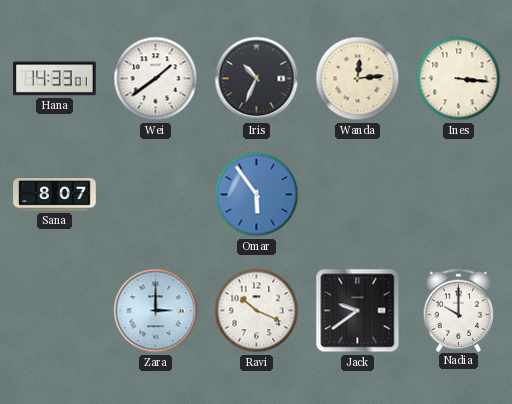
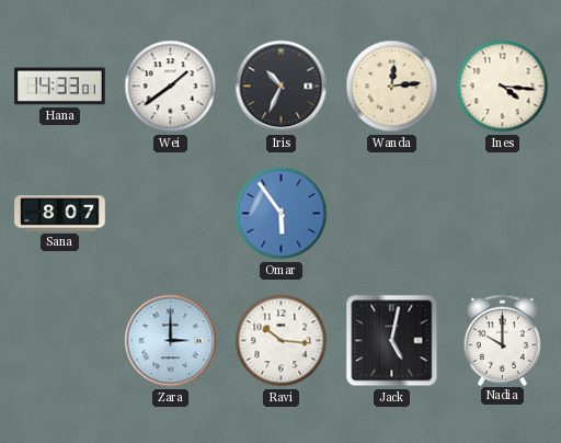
Ines: 3:16 -> 4:16 (503, 87)
Ravi: 10:19 -> 10:16 (282, 341)
Jack: 9:39 -> 5:02 (392, 341)
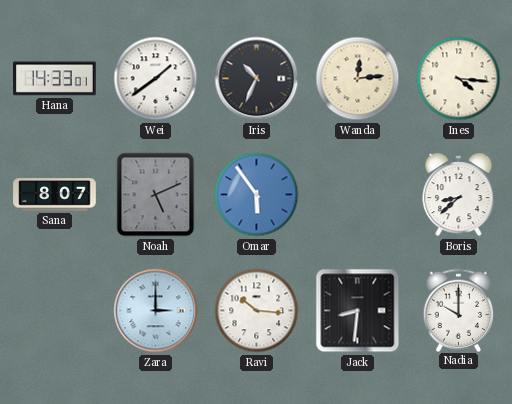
Noah: none -> 5:11 (156, 195)
Boris: none -> 8:38 (459, 196)
Jack: 5:02 -> 8:31 (358, 311)
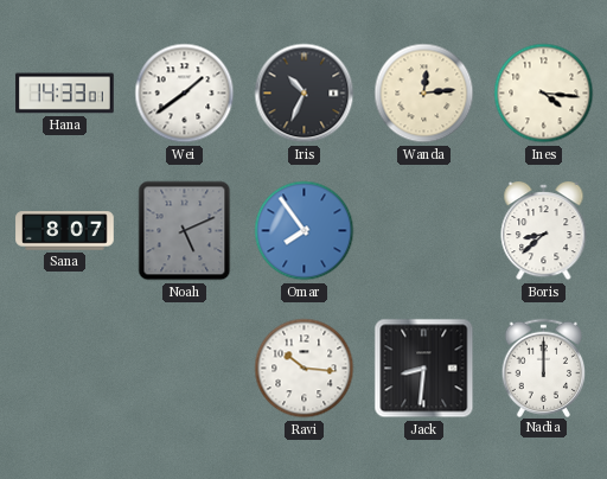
Omar: 5:54 -> 7:54 (305, 231)
Zara: 3:00 -> none (156, 311)
Nadia: 10:00 -> 12:00 (544, 368)
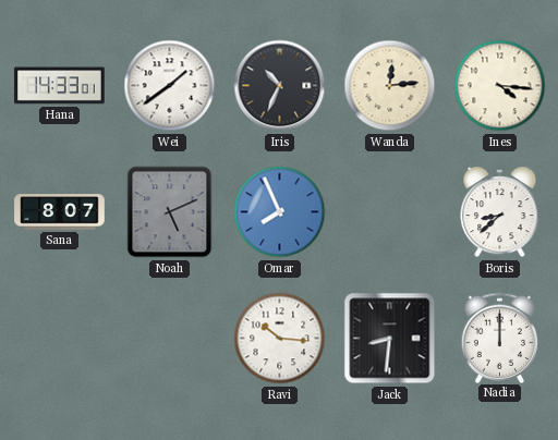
Omar: 7:54 -> 7:56 (280, 212)
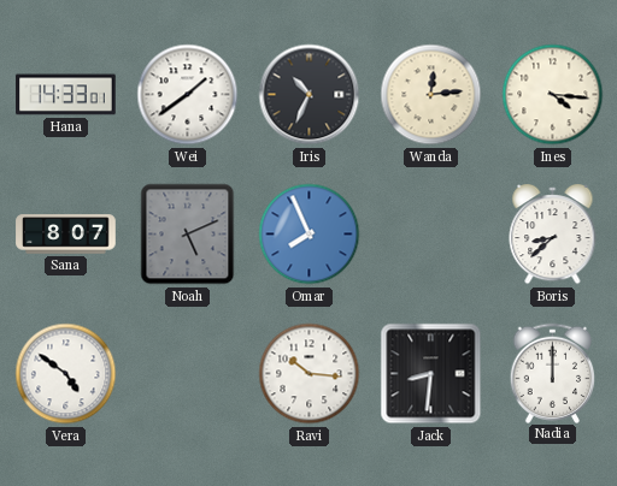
Vera: none -> 4:51 (66, 374)
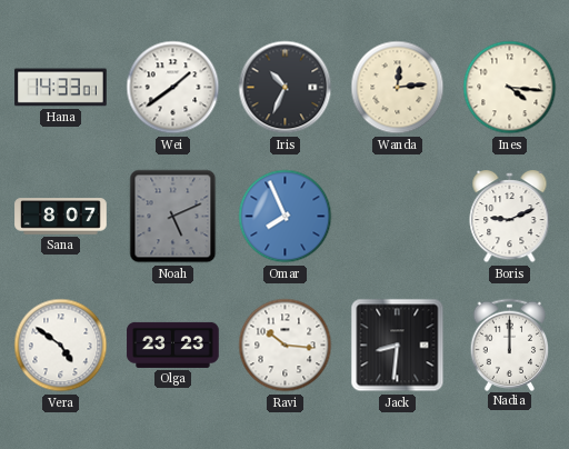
Boris: 8:38 -> 9:11 (510, 218)
Olga: none -> 23:23 (173, 345)
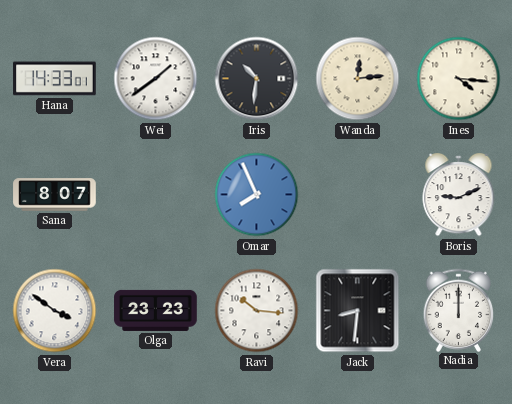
Iris: 10:34 -> 10:31 (257, 79)
Noah: 5:11 -> none (173, 217)
Vera: 4:51 -> 3:51 (55, 311)
